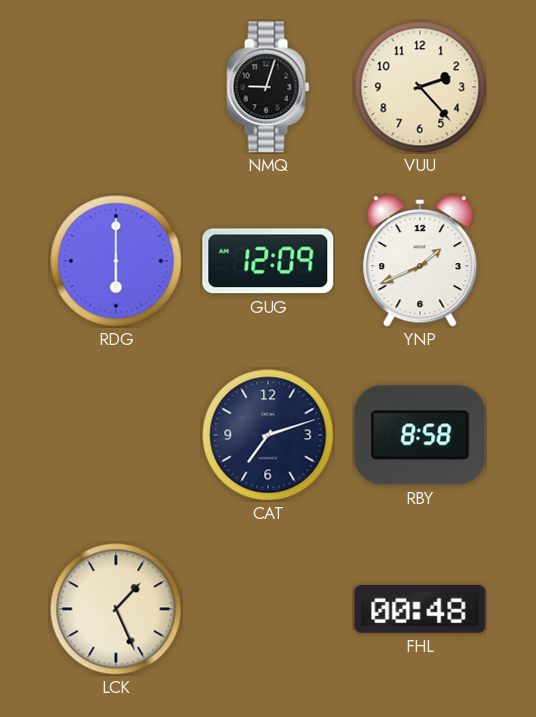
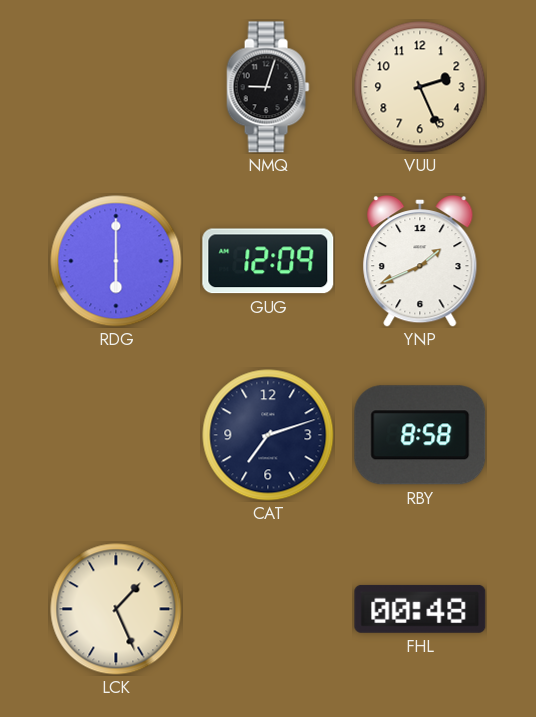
VUU: 2:23 -> 2:26 (420, 87)
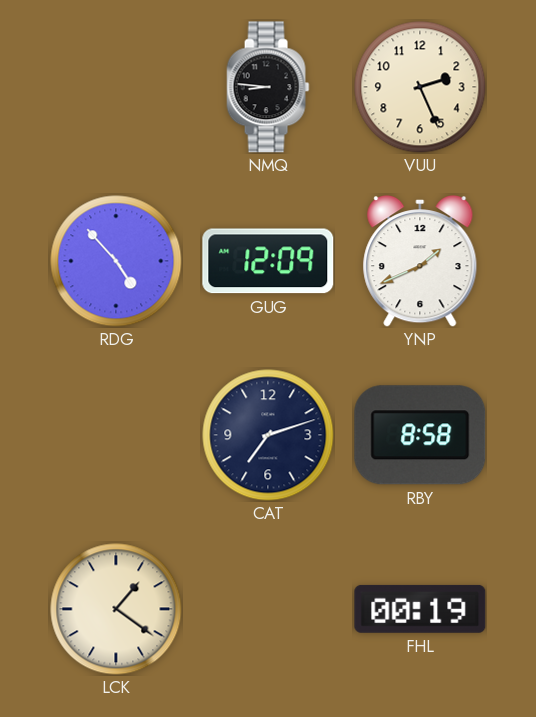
NMQ: 9:03 -> 8:46 (268, 87)
RDG: 6:00 -> 4:53 (116, 261)
LCK: 1:26 -> 1:21 (116, 609)
FHL: 00:48 -> 00:19 (420, 609)
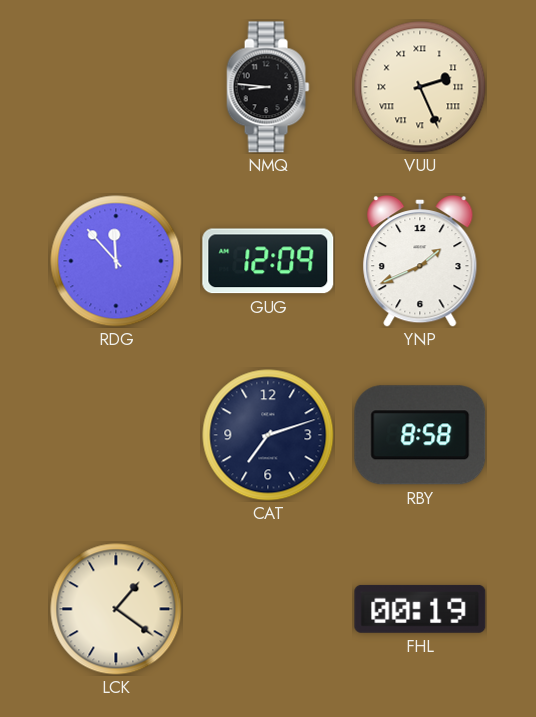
VUU numerals: Arabic -> Roman (420, 87)
RDG: 4:53 -> 11:53 (116, 261)
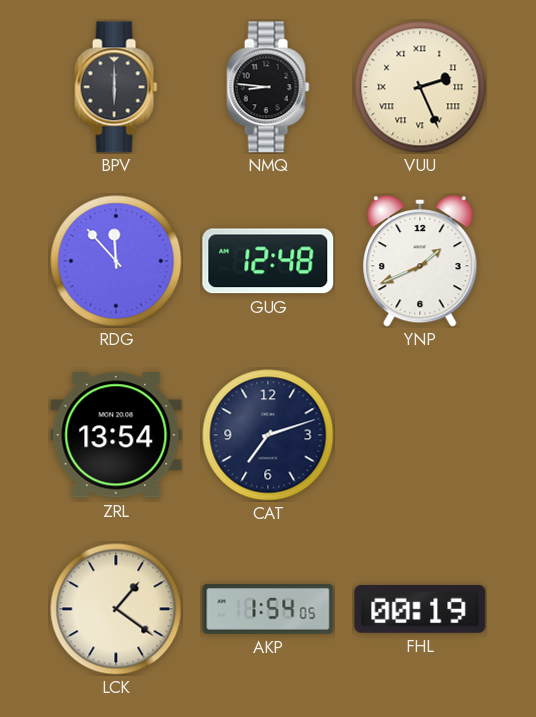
BPV: none -> 6:00 (116, 87)
GUG: 12:09 -> 12:48 (268, 261)
ZRL: none -> 13:54 (116, 435)
RBY: 8:58 -> none (420, 435)
AKP: none -> 1:54 (268, 609)
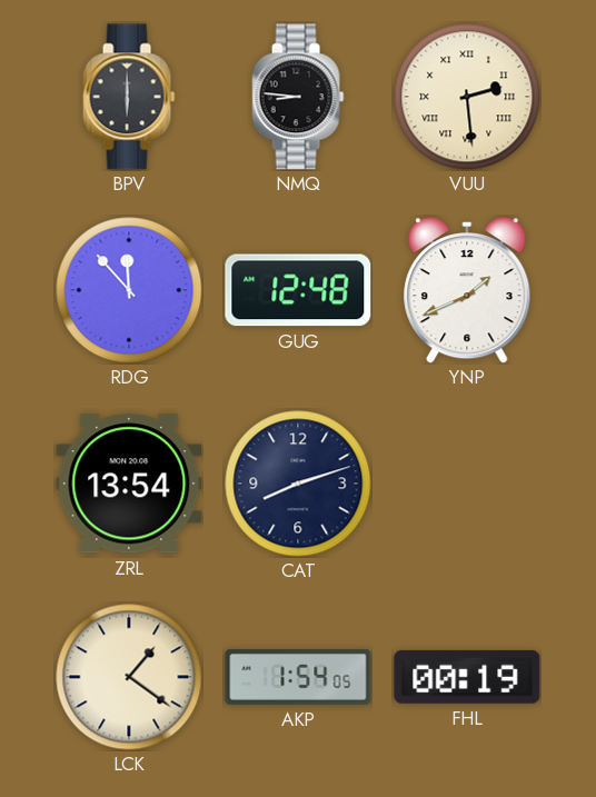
VUU: 2:26 -> 2:29 (467, 97)
CAT: 7:12 -> 8:12 (298, 484)
